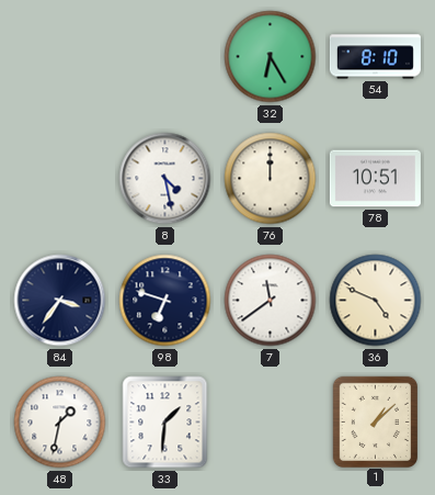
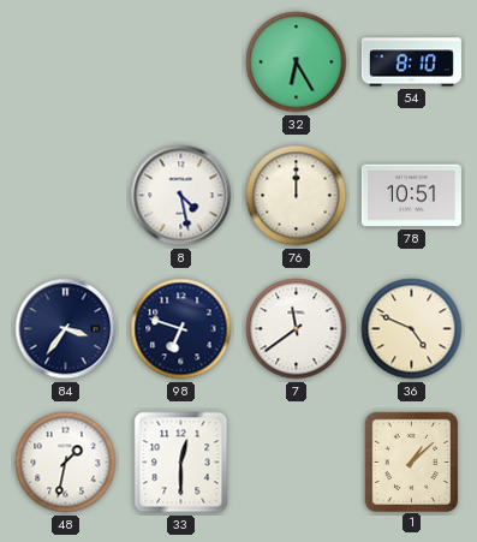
33: 1:31 -> 12:30 (181, 463)
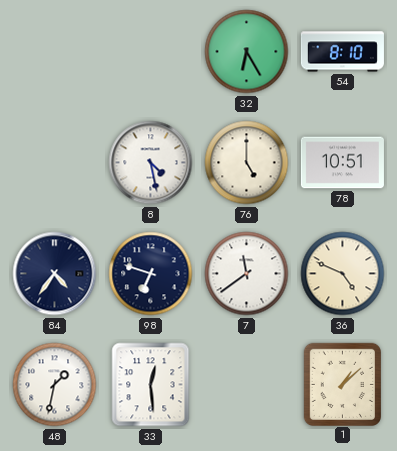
76: 12:00 -> 5:00 (247, 163)
84: 3:36 -> 4:36 (55, 274)
33: 12:30 -> 12:29 (151, 385)
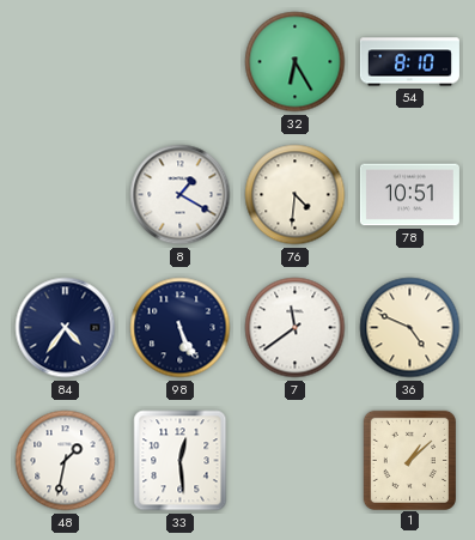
8: 4:28 -> 1:20 (181, 195)
76: 5:00 -> 4:31 (296, 195)
98: 6:48 -> 5:26 (181, 328)
